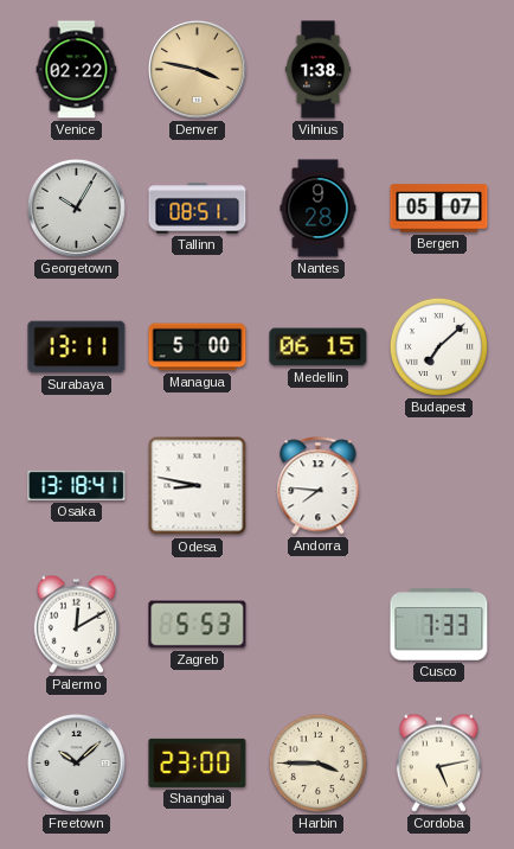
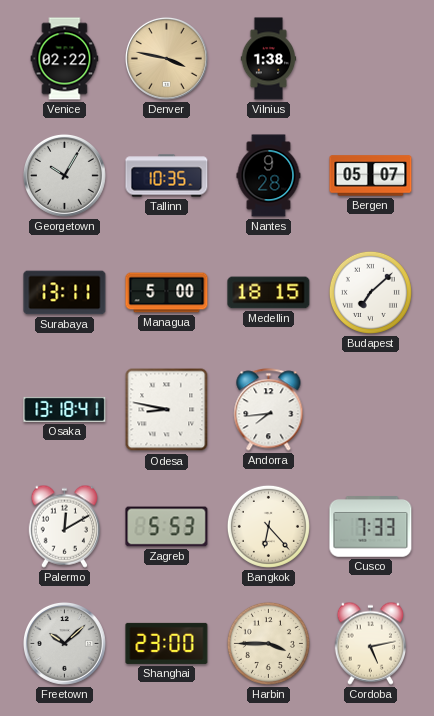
Tallinn: 08:51 -> 10:35 (167, 176)
Medellin: 06:15 -> 18:15 (269, 293)
Andorra: 7:46 -> 7:44 (269, 410)
Bangkok: none -> 6:23 (268, 526)
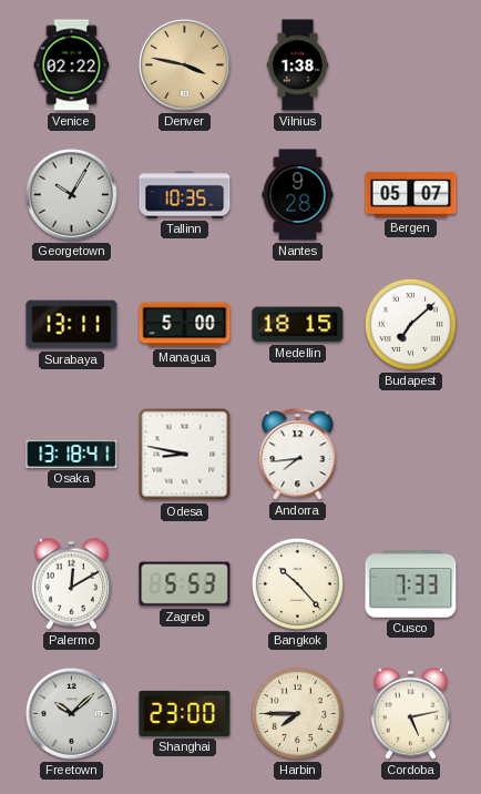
Bangkok: 6:23 -> 10:23 (297, 583)
Harbin: 3:45 -> 7:45 (297, 713)
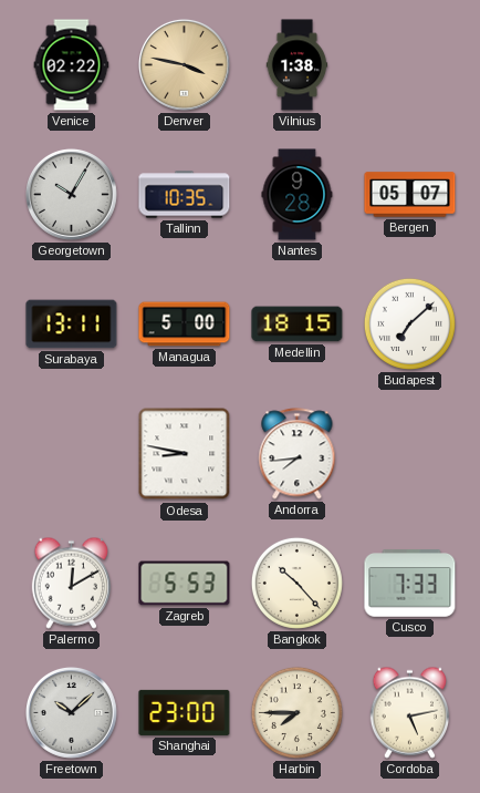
Osaka: 13:18 -> none (72, 454)
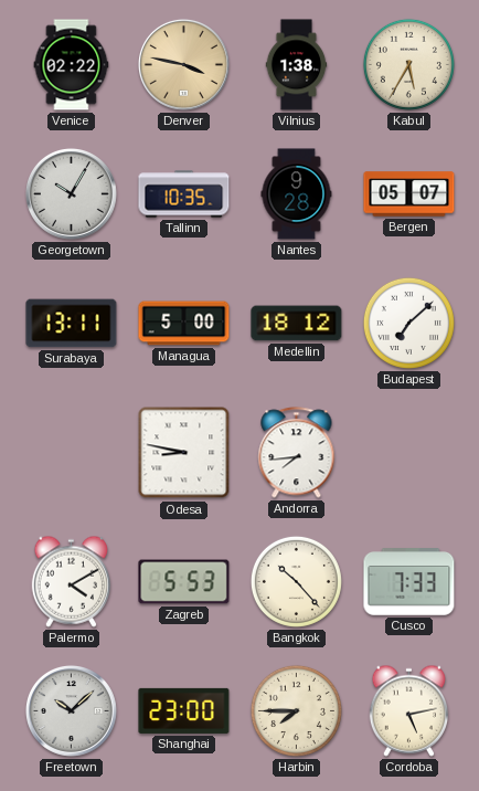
Kabul: none -> 5:35 (408, 64)
Medellin: 18:15 -> 18:12 (297, 324)
Palermo: 12:10 -> 4:10 (71, 581)
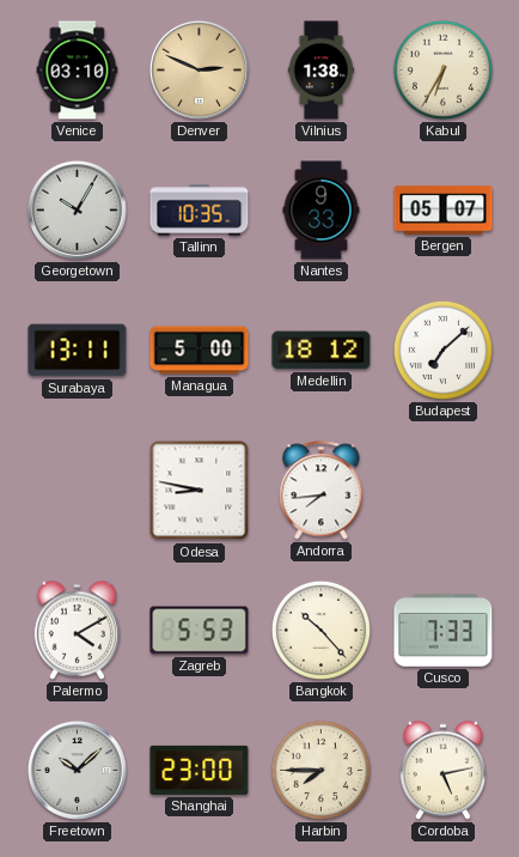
Venice: 02:22 -> 03:10 (78, 71)
Denver: 3:47 -> 2:49 (199, 69)
Kabul: 5:35 -> 6:35 (442, 69)
Nantes: 9:28 -> 9:33 (322, 211)
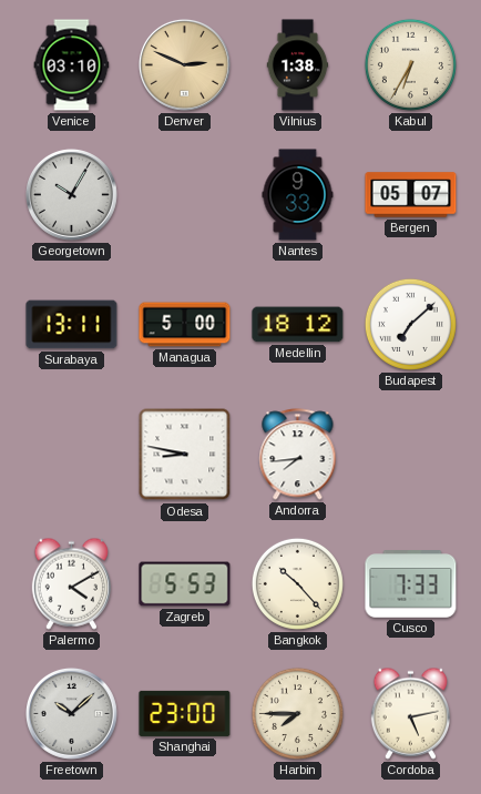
Tallinn: 10:35 -> none (200, 211)
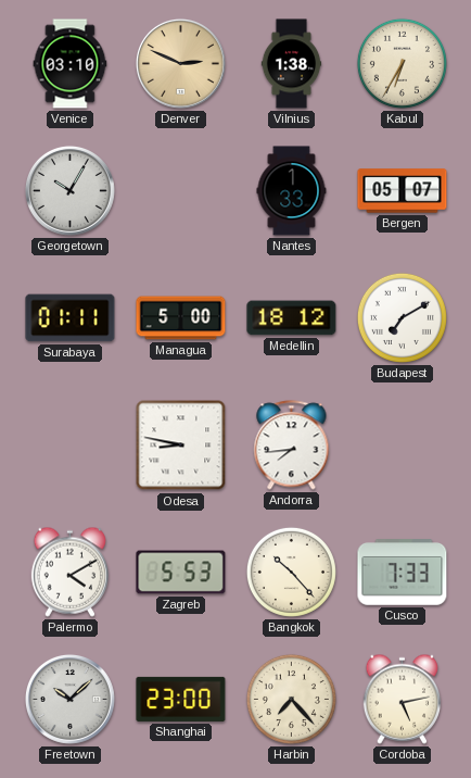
Nantes: 9:33 -> 1:33 (292, 191)
Surabaya: 13:11 -> 01:11 (71, 318)
Budapest: 7:08 -> 7:10 (402, 317)
Harbin: 7:45 -> 7:23 (291, 699)
